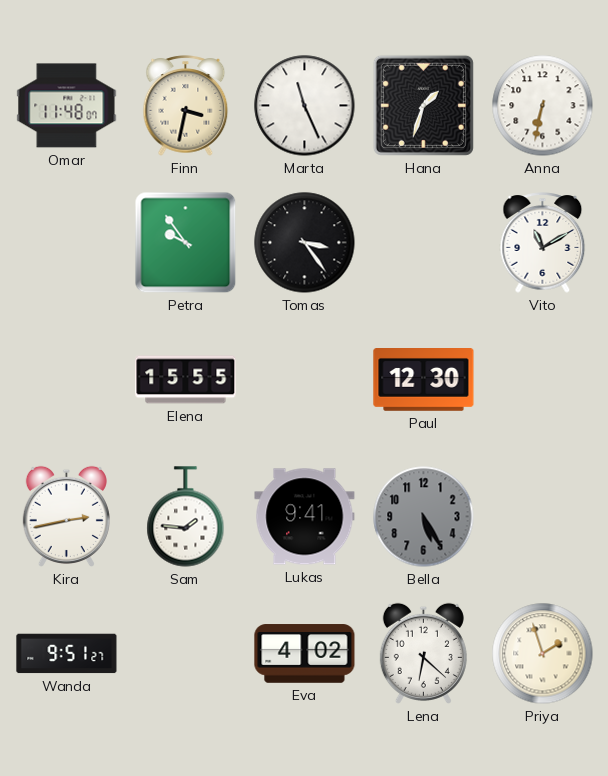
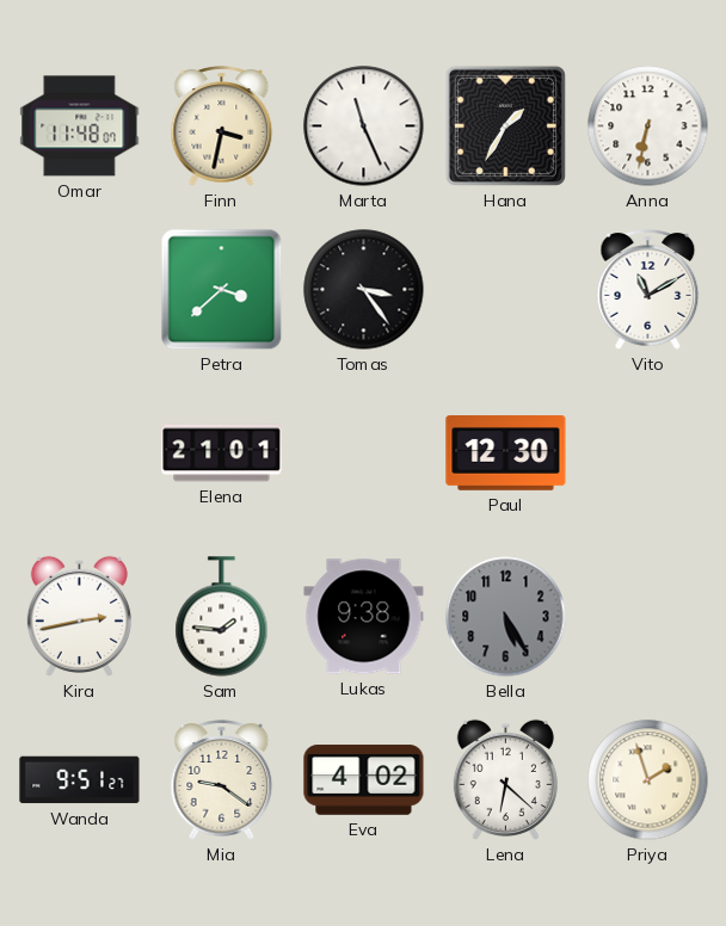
Hana: 1:33 -> 1:35 (505, 125)
Petra: 9:54 -> 3:38 (222, 290)
Elena: 15:55 -> 21:01 (222, 453)
Lukas: 9:41 -> 9:38 (364, 617)
Mia: none -> 9:21 (222, 780)
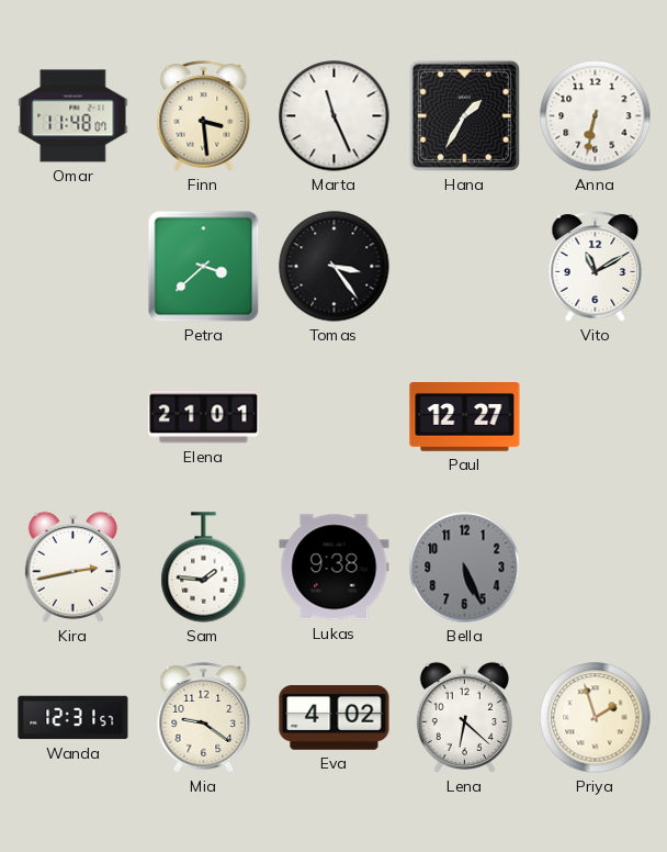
Finn: 3:32 -> 3:29 (204, 116)
Paul: 12:30 -> 12:27 (465, 417)
Bella: 5:25 -> 5:26 (465, 568)
Wanda: 9:51 -> 12:31 (74, 718)
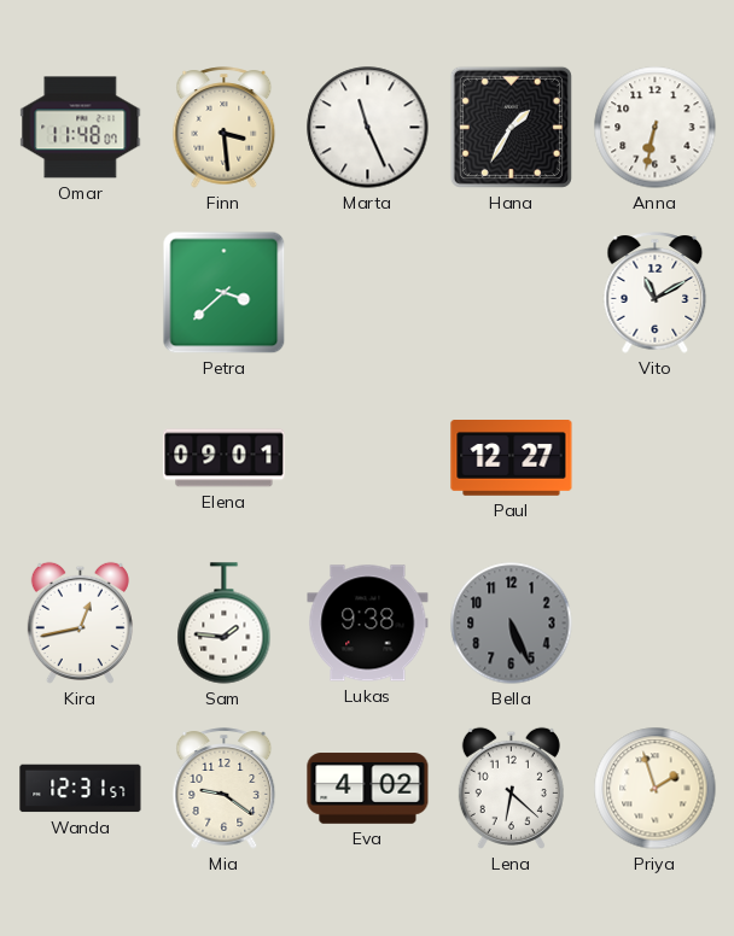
Tomas: 3:24 -> none (335, 267)
Elena: 21:01 -> 09:01 (225, 458)
Kira: 2:43 -> 12:43 (80, 622)
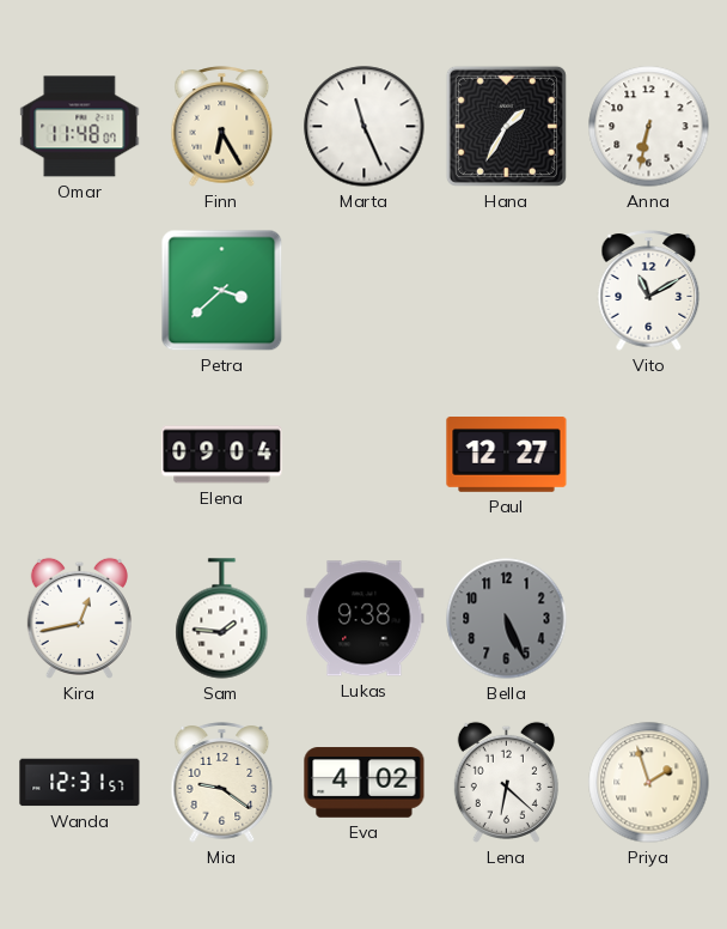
Finn: 3:29 -> 6:25 (222, 127)
Elena: 09:01 -> 09:04 (222, 455)
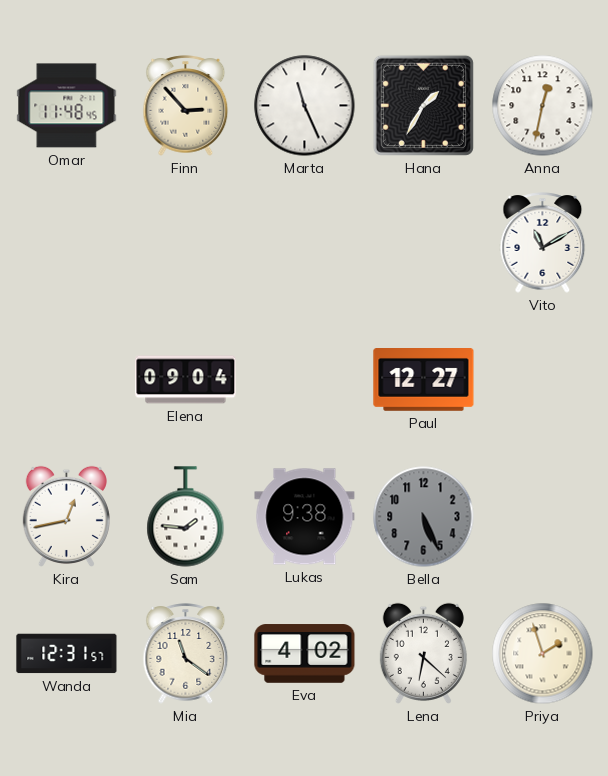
Omar: 11:48:07 -> 11:48:45 (67, 106)
Finn: 6:25 -> 2:53 (186, 106)
Anna: 6:32 -> 12:32 (543, 106)
Petra: 3:38 -> none (222, 291)
Mia: 9:21 -> 11:21 (186, 654)
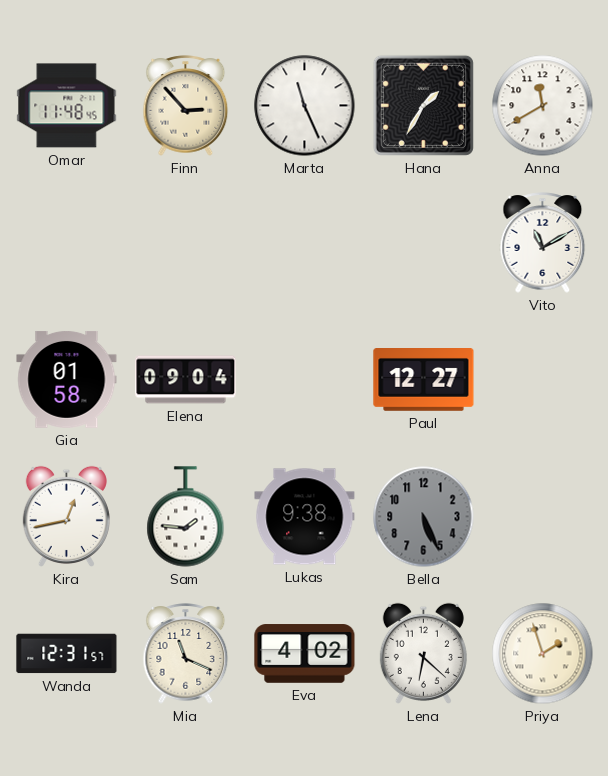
Anna: 12:32 -> 11:40 (543, 106)
Gia: none -> 01:58 (67, 379)
Mia: 11:21 -> 11:19 (186, 654)
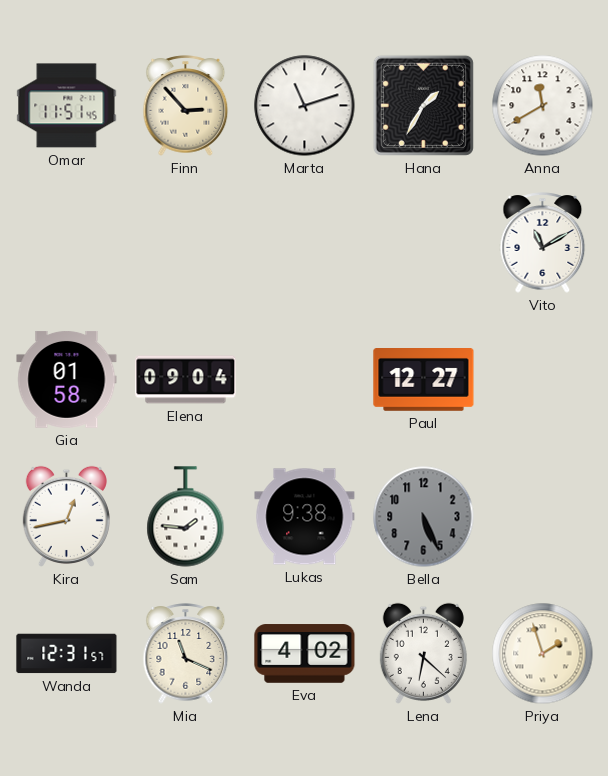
Omar: 11:48 -> 11:51 (67, 106)
Marta: 11:26 -> 11:12 (305, 106)
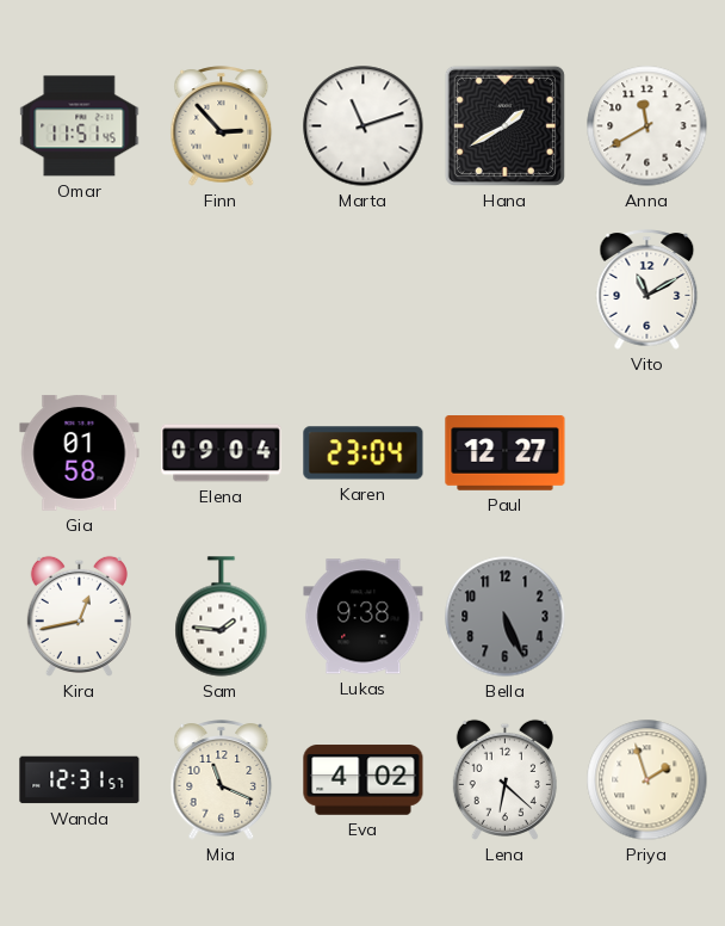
Hana: 1:35 -> 1:40 (504, 125)
Karen: none -> 23:04 (364, 453)
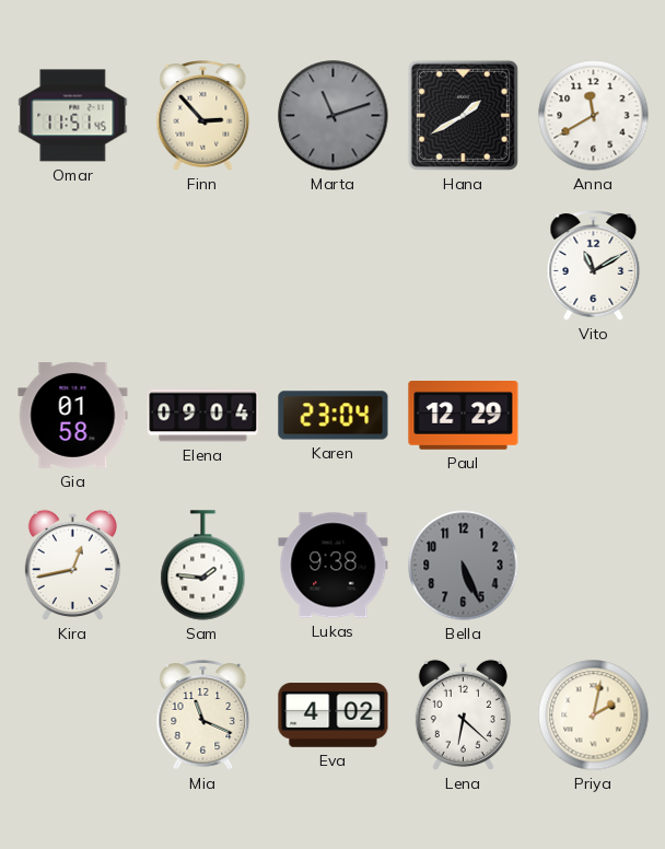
Marta dial: white -> grey (334, 116)
Paul: 12:27 -> 12:29 (464, 416)
Wanda: 12:31 -> none (80, 780)
Priya: 1:57 -> 2:02 (594, 716)
